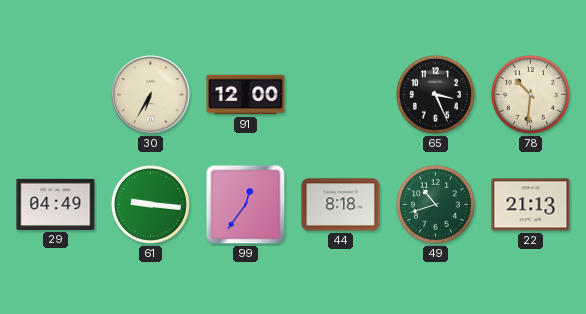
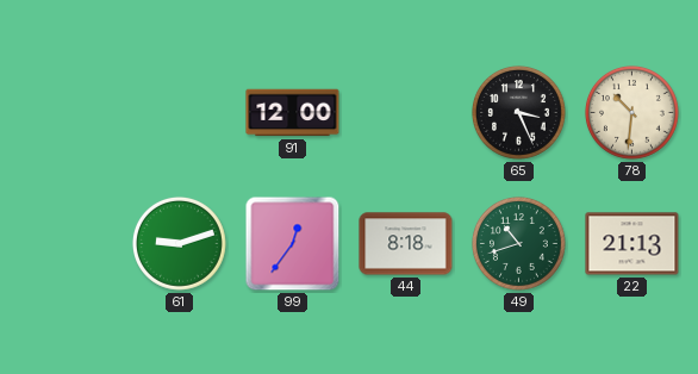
30: 6:35 -> none (151, 95)
29: 04:49 -> none (56, 204)
61: 9:16 -> 9:12 (179, 243)
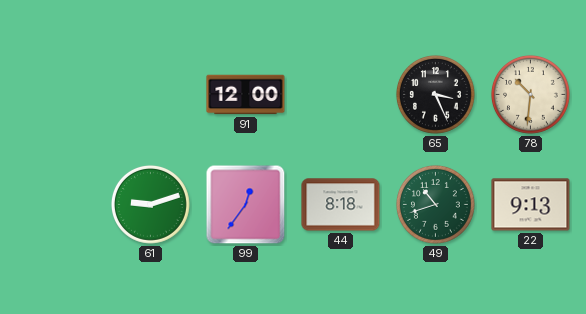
22: 21:13 -> 9:13 (531, 205)
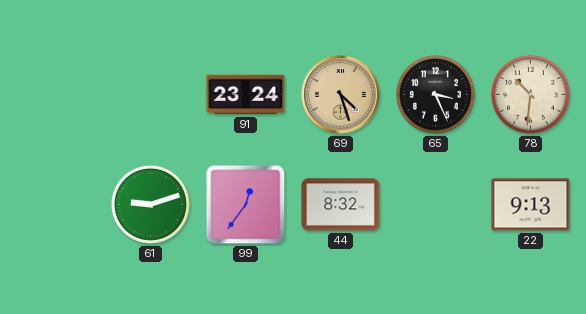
91: 12:00 -> 23:24 (246, 95)
69: none -> 4:27 (341, 95)
44: 8:18 -> 8:32 (341, 205)
49: 10:42 -> none (435, 204)
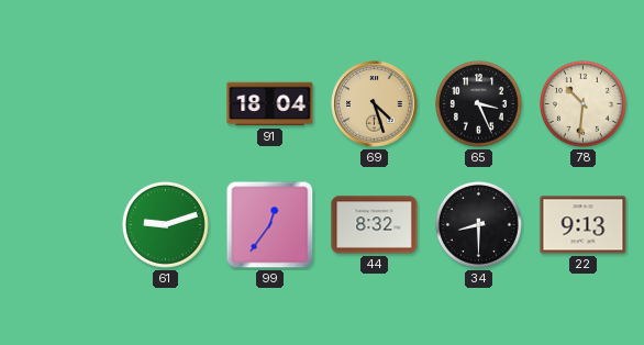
91: 23:24 -> 18:04 (270, 104)
34: none -> 8:30 (478, 224)
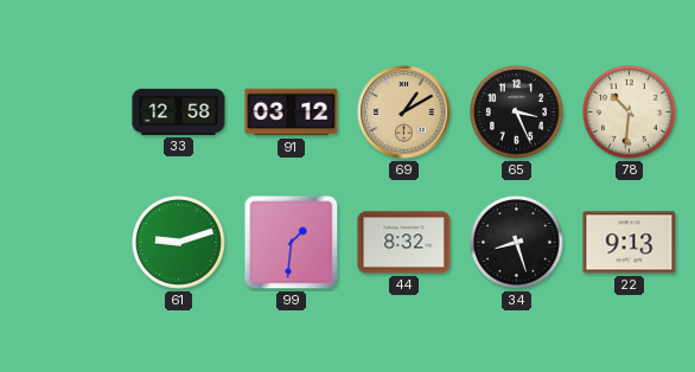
33: none -> 12:58 (179, 111)
91: 18:04 -> 03:12 (292, 113)
69: 4:27 -> 1:10 (404, 113)
99: 12:36 -> 1:31 (292, 243)
34: 8:30 -> 8:27 (516, 242)
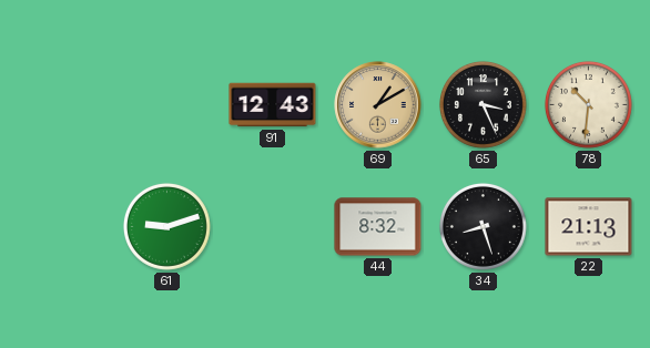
33: 12:58 -> none (179, 111)
91: 03:12 -> 12:43 (273, 105)
99: 1:31 -> none (292, 243)
22: 9:13 -> 21:13 (589, 227)
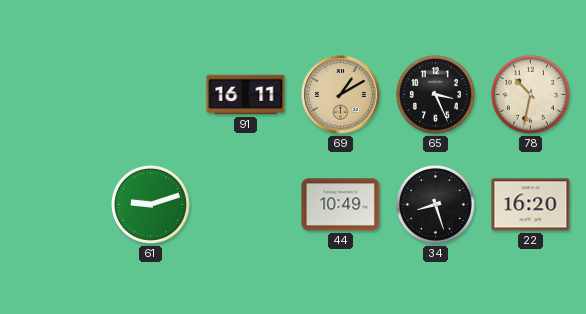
91: 12:43 -> 16:11 (246, 95)
78: 10:31 -> 10:32 (530, 94)
44: 8:32 -> 10:49 (341, 205)
22: 21:13 -> 16:20 (531, 205)
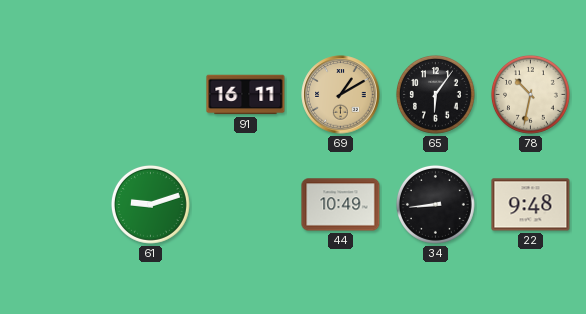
65: 3:26 -> 6:06 (435, 94)
34: 8:27 -> 8:44 (435, 204)
22: 16:20 -> 9:48 (531, 205)
